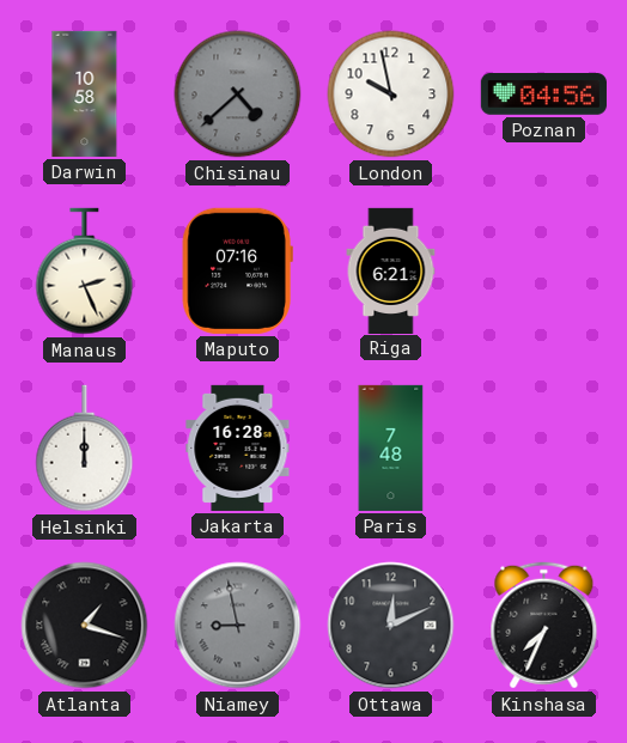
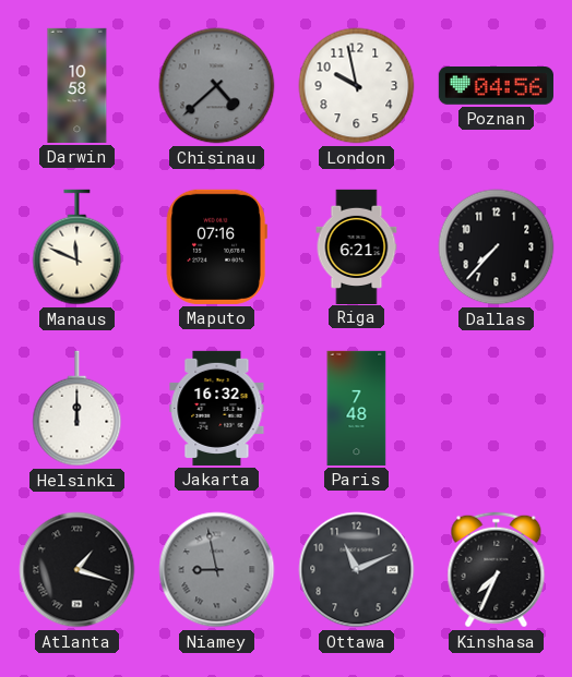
Manaus: 2:26 -> 11:49 (78, 247)
Dallas: none -> 7:37 (497, 247)
Jakarta: 16:28 -> 16:32 (217, 408)
Ottawa: 12:11 -> 11:11 (357, 570)
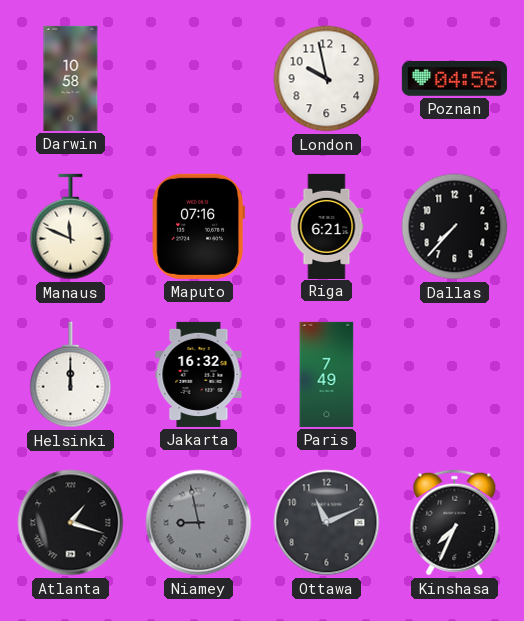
Chisinau: 4:38 -> none (217, 86)
Paris: 7:48 -> 7:49 (327, 374)
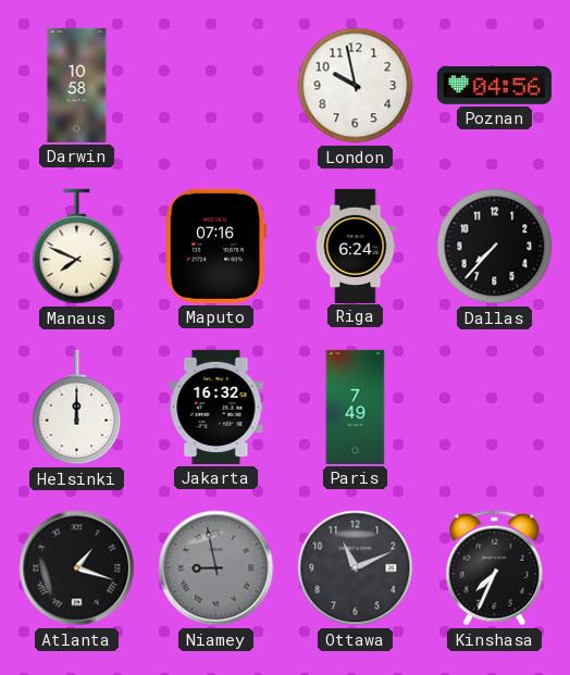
Manaus: 11:49 -> 7:49 (77, 247)
Riga: 6:21 -> 6:24 (356, 246)
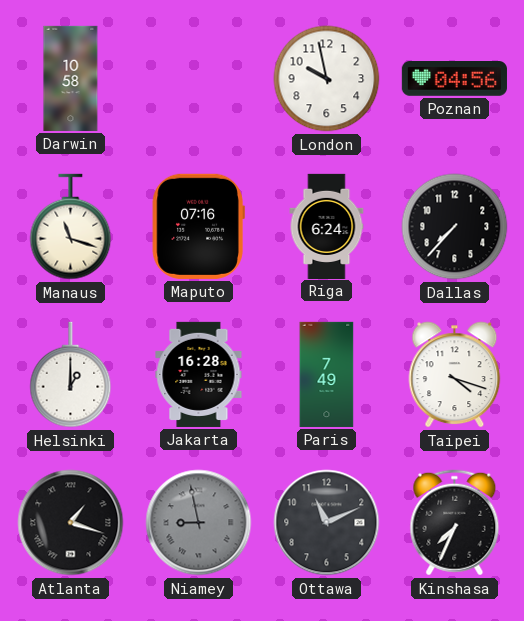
Manaus: 7:49 -> 11:18 (71, 227)
Helsinki: 12:00 -> 1:00 (71, 375)
Jakarta: 16:32 -> 16:28 (199, 374)
Taipei: none -> 4:18 (455, 375)
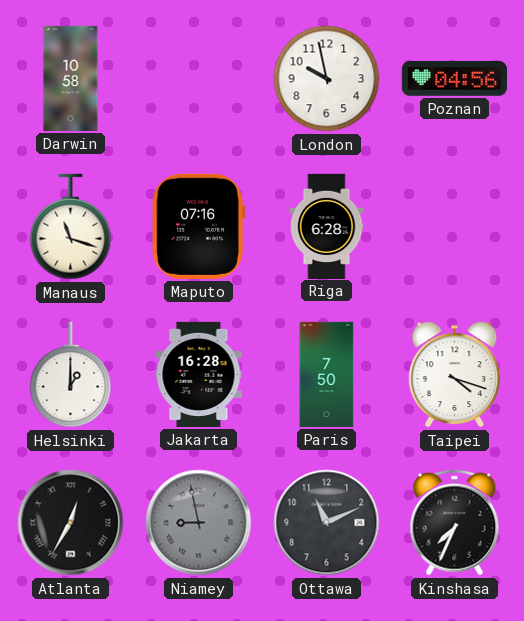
Riga: 6:24 -> 6:28 (327, 226)
Dallas: 7:37 -> none (455, 227)
Paris: 7:49 -> 7:50 (327, 374)
Atlanta: 1:18 -> 12:35 (71, 523)
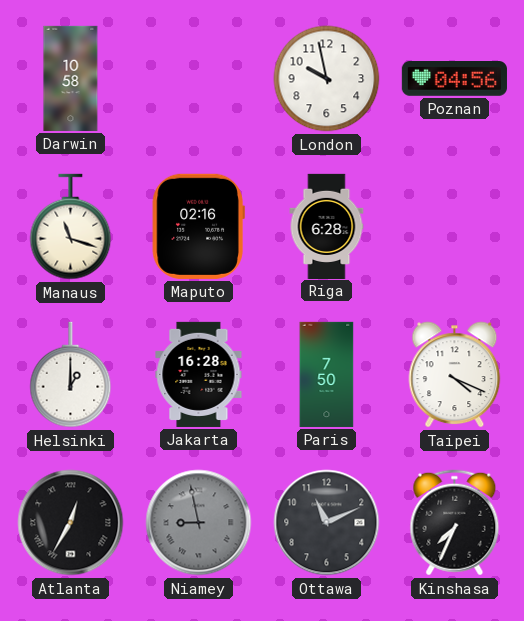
Maputo: 07:16 -> 02:16 (198, 226)
Taipei: 4:18 -> 4:19 (455, 375)
